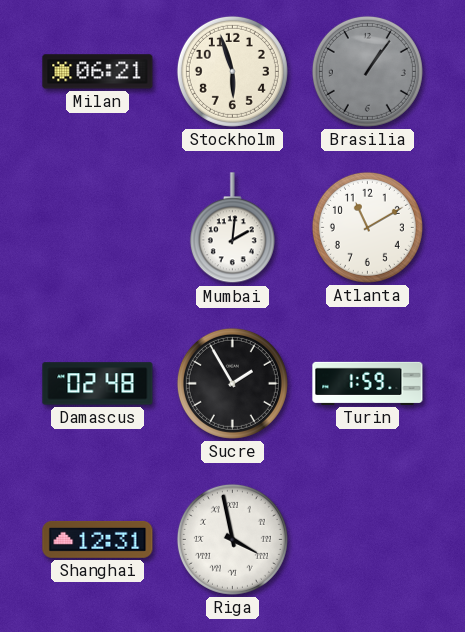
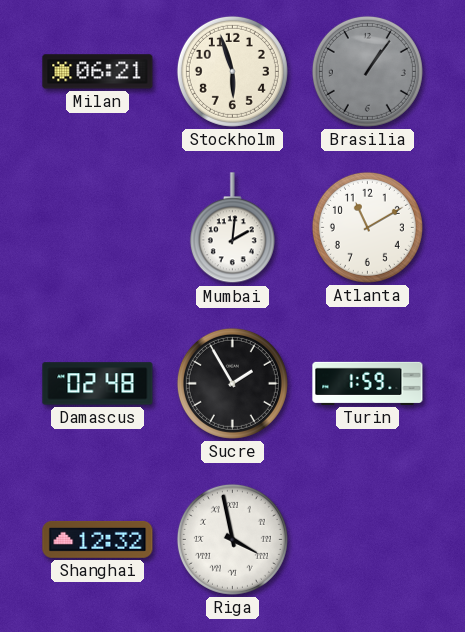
Shanghai: 12:31 -> 12:32 (98, 539)
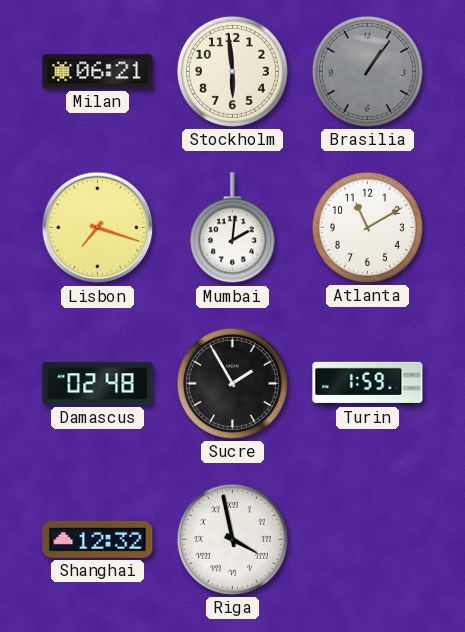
Stockholm: 5:57 -> 5:59 (232, 71)
Lisbon: none -> 7:18 (98, 228)
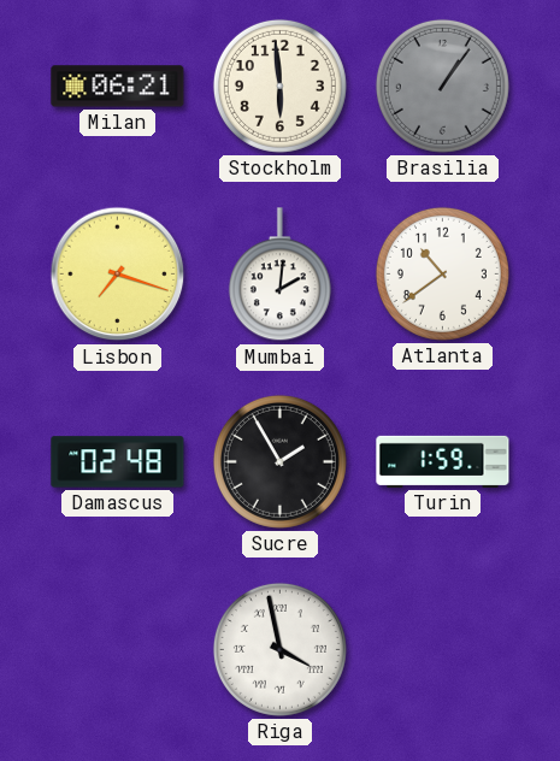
Atlanta: 11:10 -> 10:39 (442, 273)
Shanghai: 12:32 -> none (98, 539)
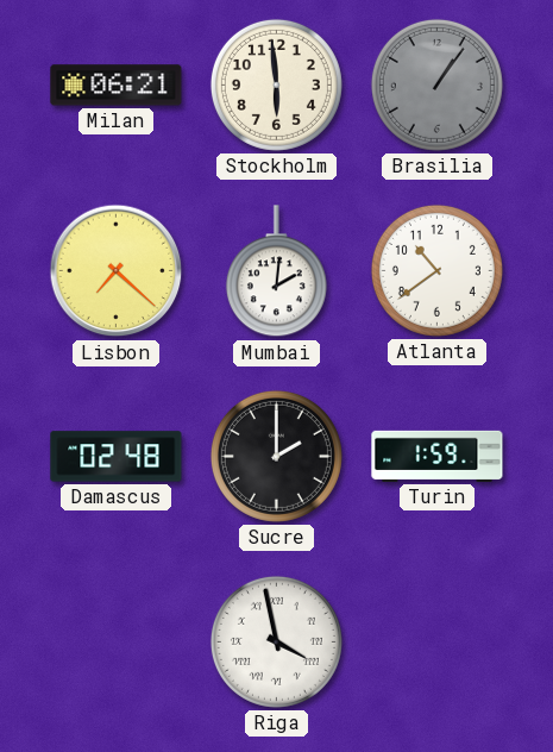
Lisbon: 7:18 -> 7:22 (117, 271)
Sucre: 1:55 -> 2:00 (276, 456)
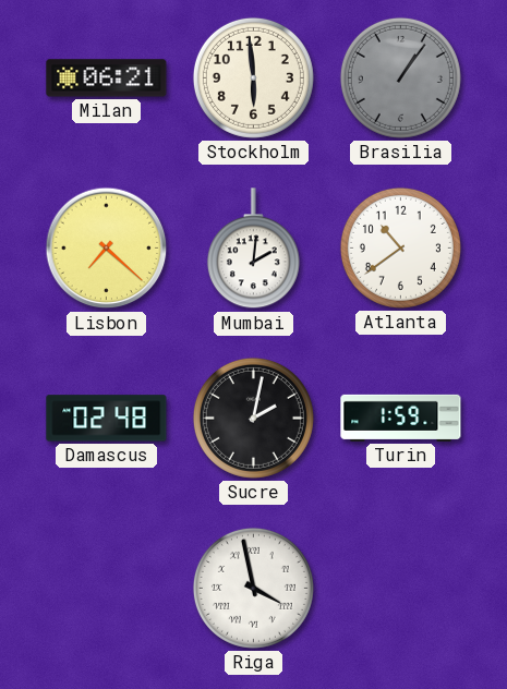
Sucre: 2:00 -> 2:02 (253, 418)
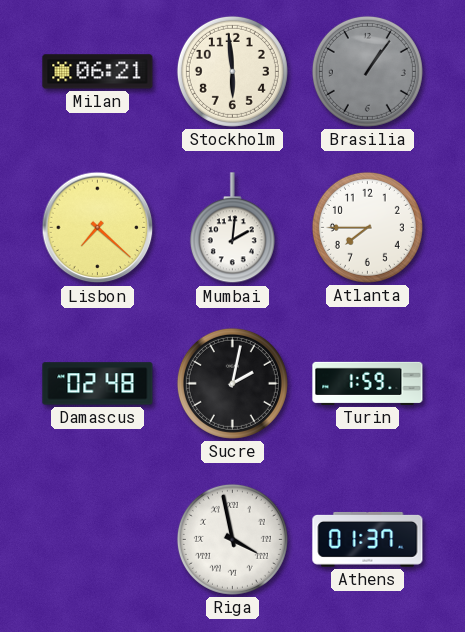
Atlanta: 10:39 -> 7:45 (367, 227)
Athens: none -> 01:37 (368, 539)
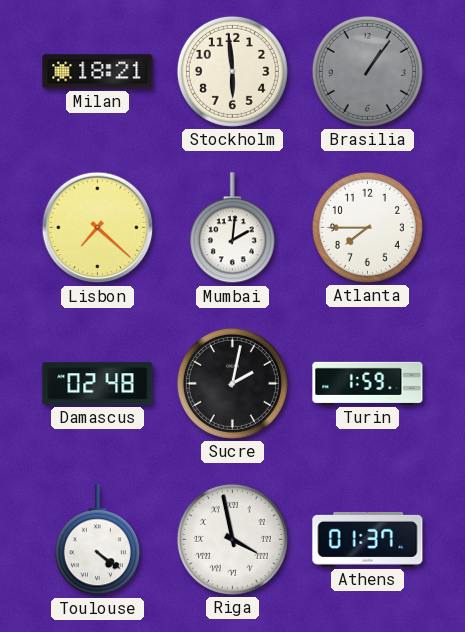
Milan: 06:21 -> 18:21 (98, 72)
Toulouse: none -> 4:21 (97, 540)
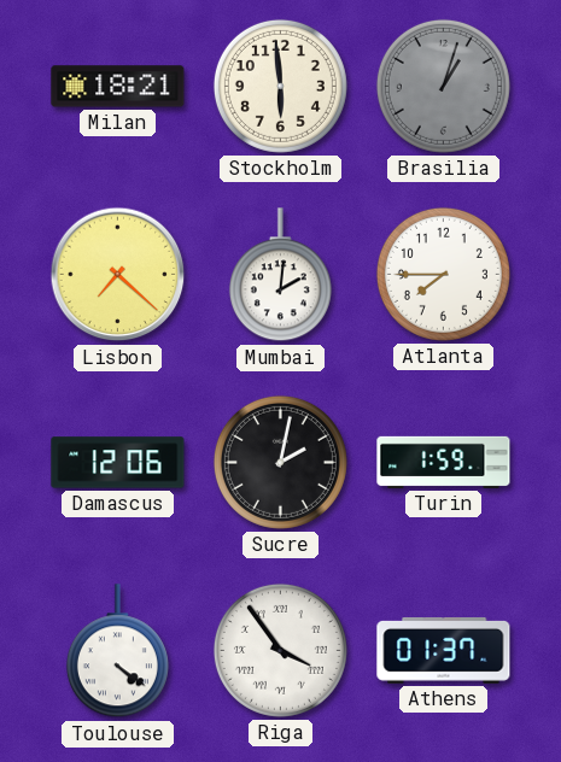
Brasilia: 1:06 -> 1:03 (443, 86)
Damascus: 02:48 -> 12:06 (118, 463)
Riga: 3:58 -> 3:54 (280, 650)
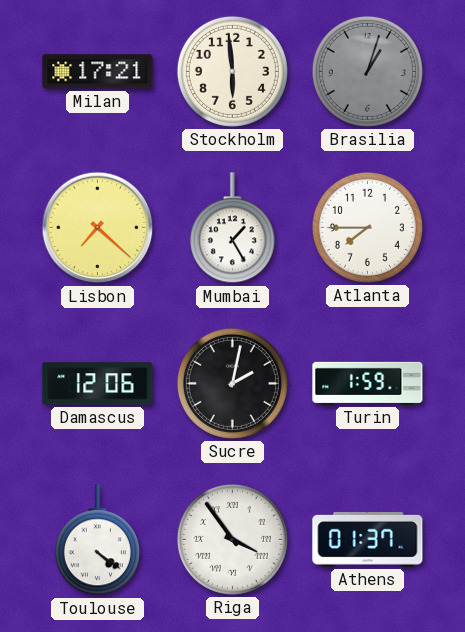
Milan: 18:21 -> 17:21 (98, 72)
Mumbai: 2:01 -> 1:25 (232, 228)
